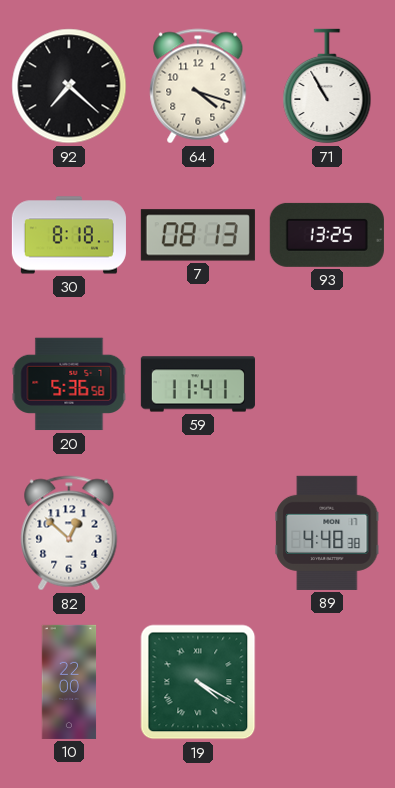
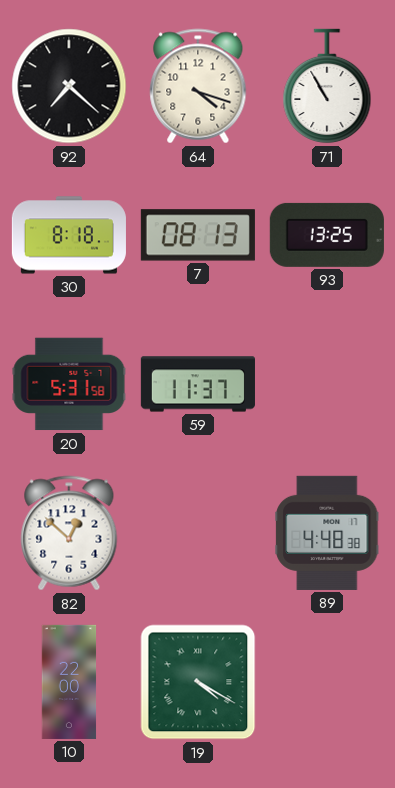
20: 5:36 -> 5:31 (69, 384)
59: 11:41 -> 11:37 (198, 384)
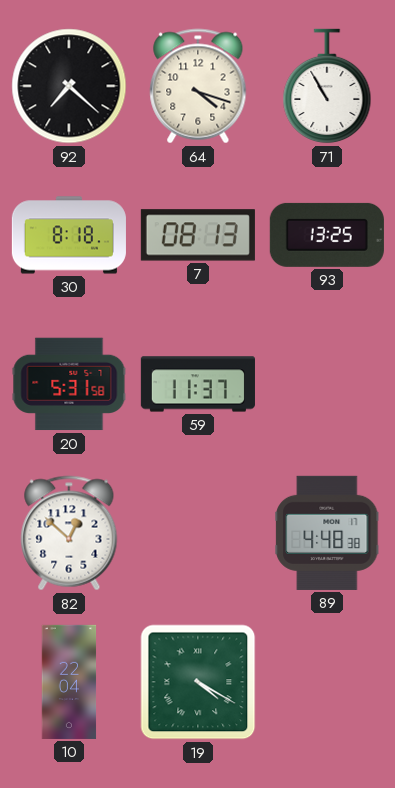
10: 22:00 -> 22:04 (69, 682)
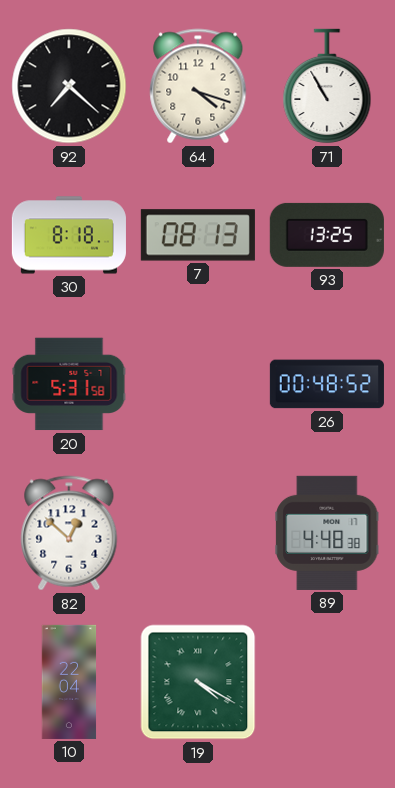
59: 11:37 -> none (198, 384)
26: none -> 00:48 (327, 384)
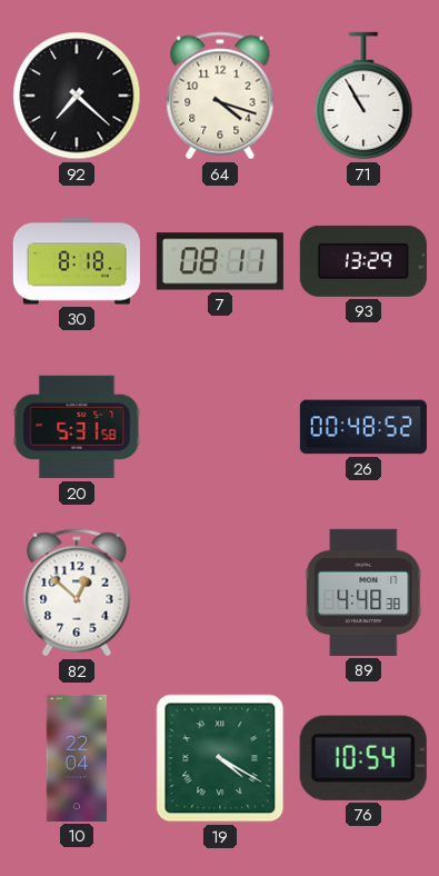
7: 08:13 -> 08:11 (220, 261)
93: 13:25 -> 13:29 (363, 261)
76: none -> 10:54 (363, 758)
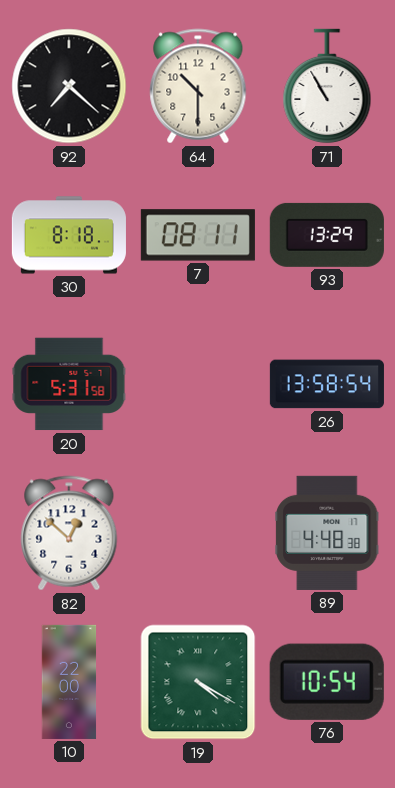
64: 4:18 -> 10:30 (198, 86)
26: 00:48 -> 13:58 (327, 384)
10: 22:04 -> 22:00 (69, 682)
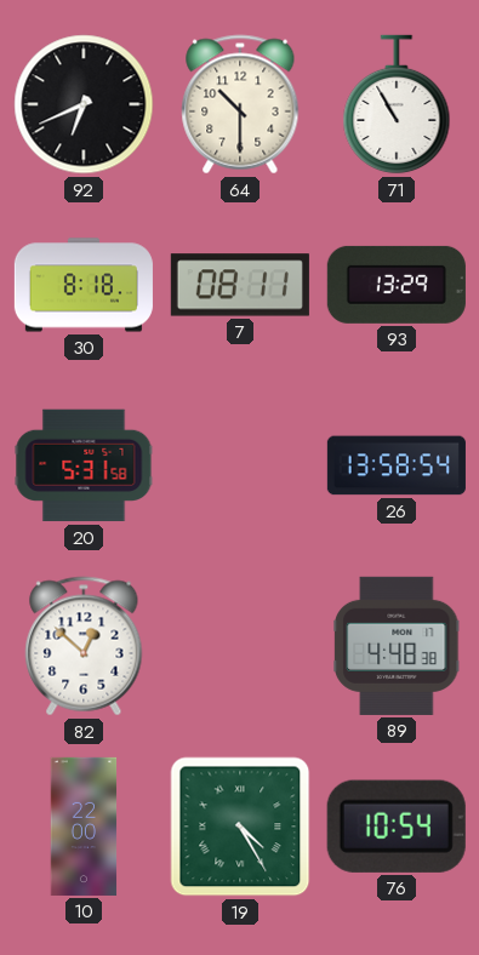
92: 7:22 -> 6:41 (84, 104)
19: 4:20 -> 4:25 (240, 827)
